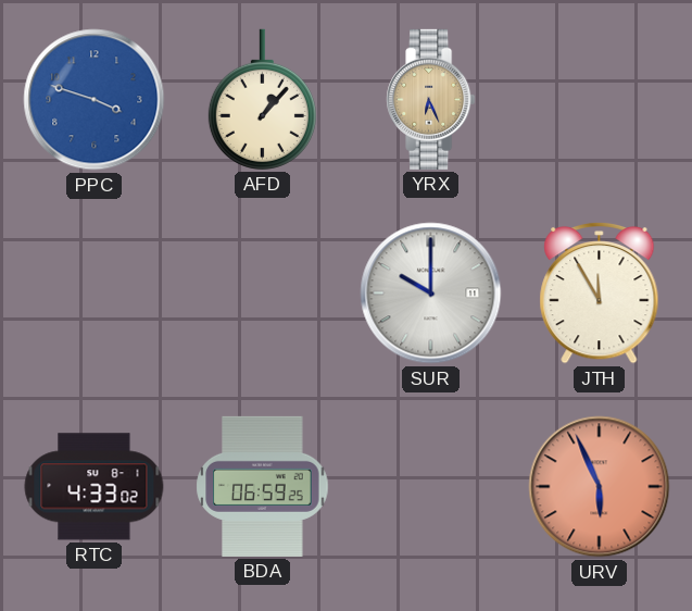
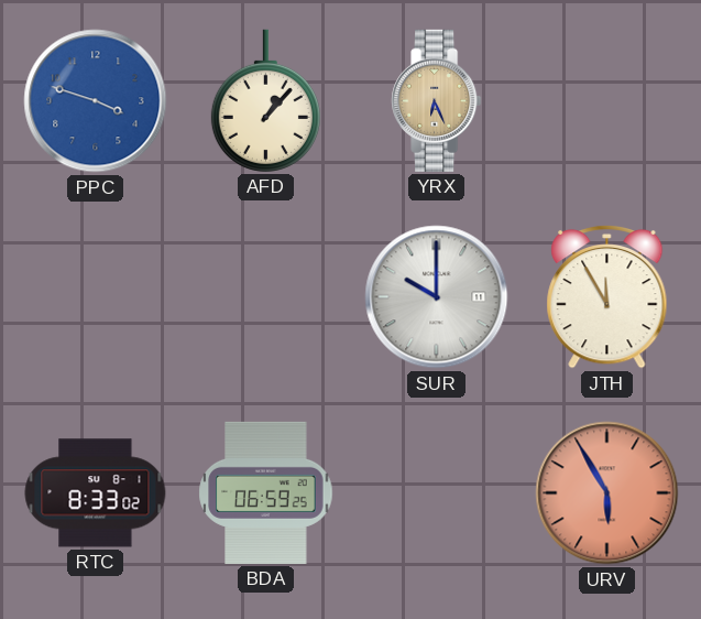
RTC: 4:33 -> 8:33 (96, 493)
URV: 5:56 -> 5:55 (607, 493)
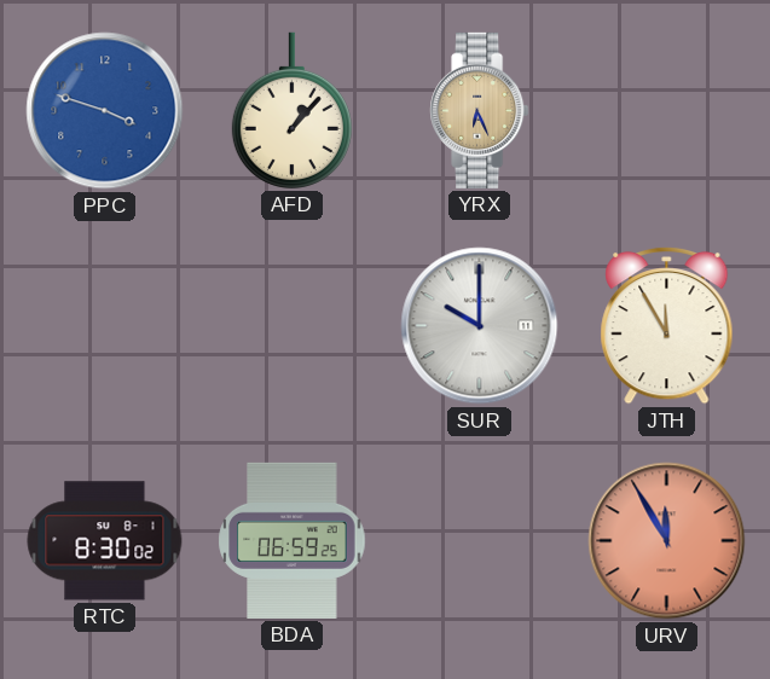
RTC: 8:33 -> 8:30 (105, 541)
URV: 5:55 -> 11:55 (667, 541)
